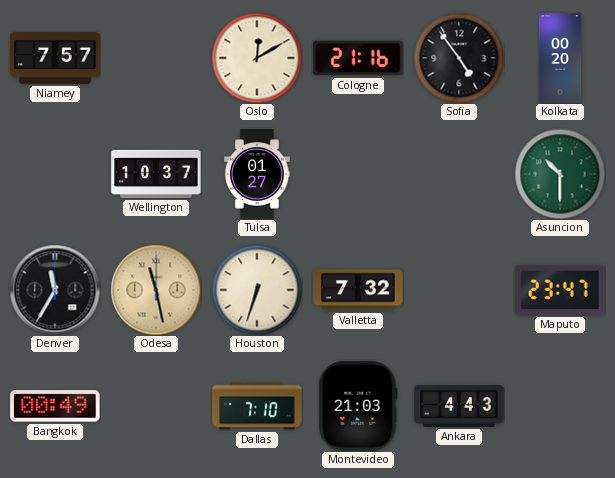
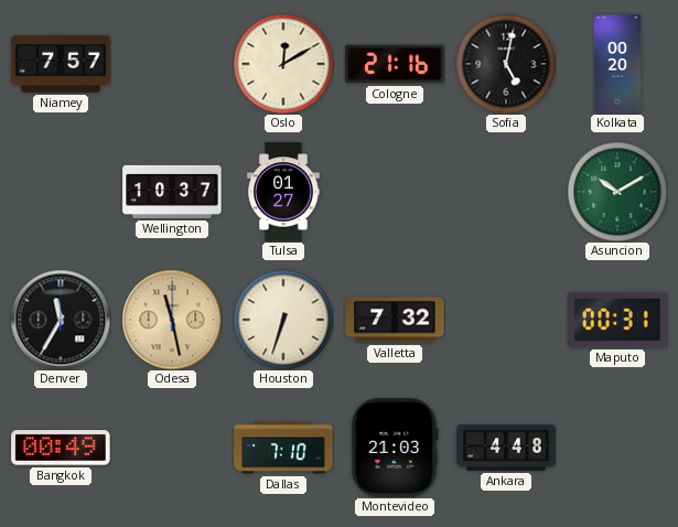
Sofia: 4:54 -> 5:02 (506, 64)
Asuncion: 10:30 -> 10:10 (617, 192)
Maputo: 23:47 -> 00:31 (617, 320)
Ankara: 4:43 -> 4:48 (506, 449)
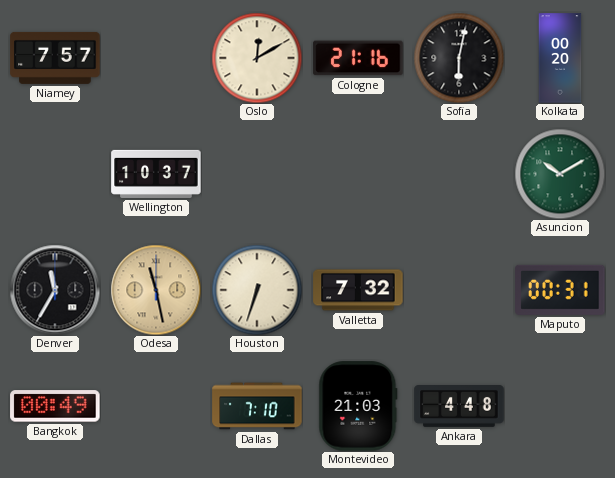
Sofia: 5:02 -> 6:02 (459, 58)
Tulsa: 01:27 -> none (283, 192)
